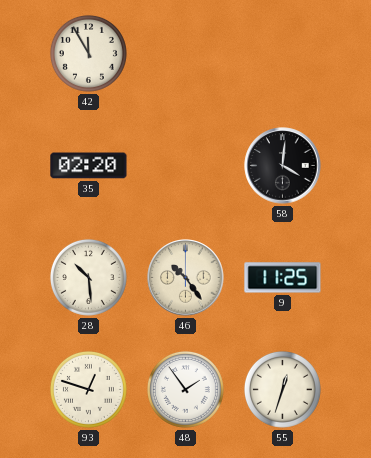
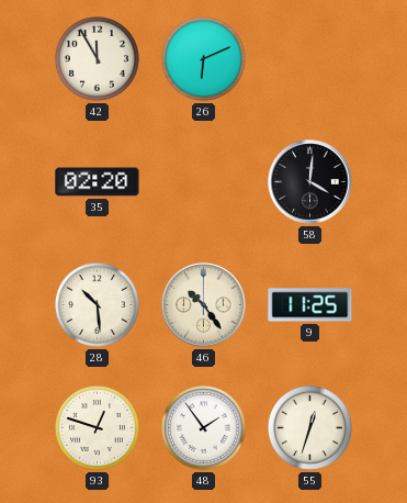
26: none -> 6:11 (203, 58)
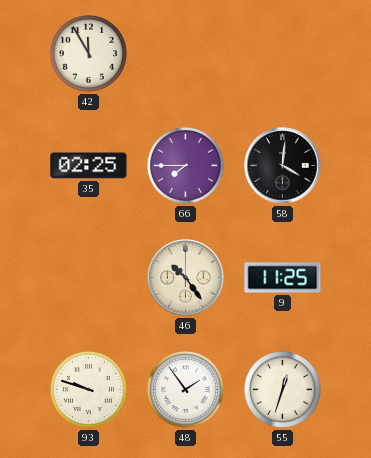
26: 6:11 -> none (203, 58)
35: 02:20 -> 02:25 (89, 166)
66: none -> 7:45 (185, 165)
28: 10:29 -> none (97, 304)
93: 12:48 -> 9:48 (88, 389)
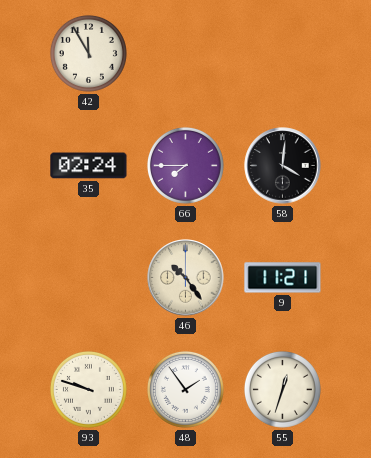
35: 02:25 -> 02:24 (89, 166)
9: 11:25 -> 11:21 (283, 278)
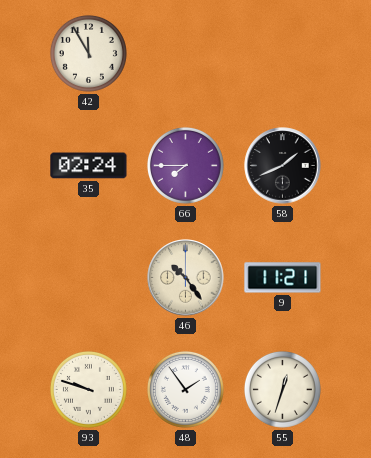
58: 4:01 -> 1:41 (283, 166)
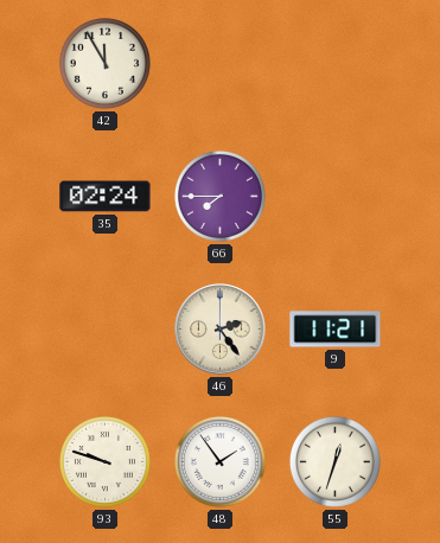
58: 1:41 -> none (283, 166)
46: 10:24 -> 2:24 (221, 330)
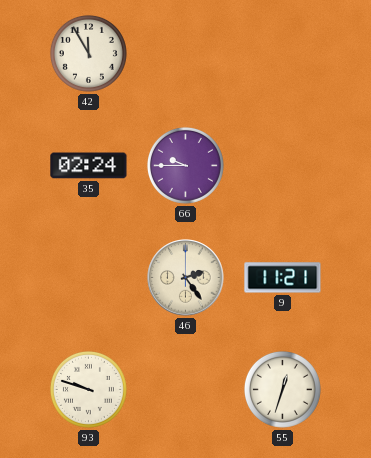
66: 7:45 -> 9:45 (185, 165)
48: 1:54 -> none (219, 461)
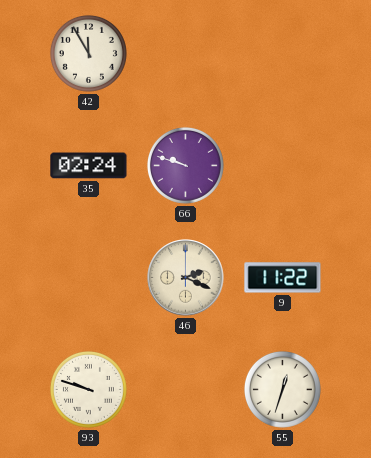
66: 9:45 -> 9:48 (185, 165)
46: 2:24 -> 2:19 (186, 278)
9: 11:21 -> 11:22 (283, 278)
